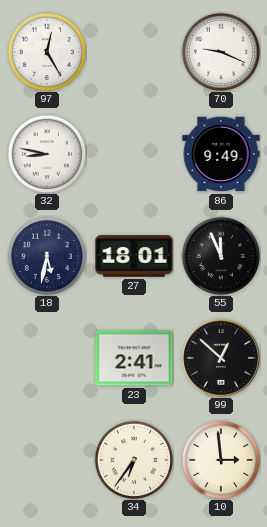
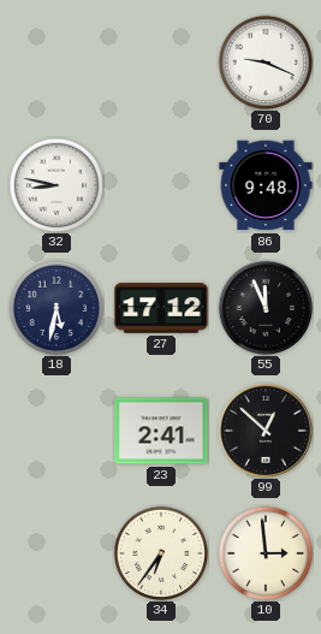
97: 12:25 -> none (47, 52)
86: 9:49 -> 9:48 (266, 185)
27: 18:01 -> 17:12 (161, 308)
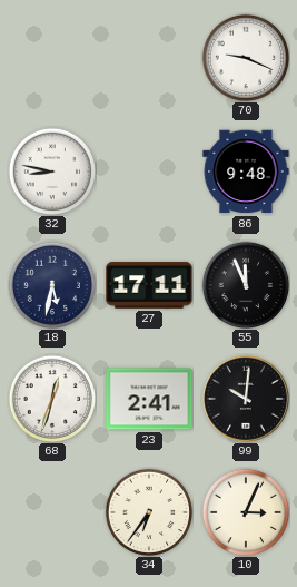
27: 17:12 -> 17:11 (149, 285)
68: none -> 12:33 (52, 399)
99: 12:52 -> 10:01 (246, 399)
10: 2:59 -> 3:04 (246, 512)
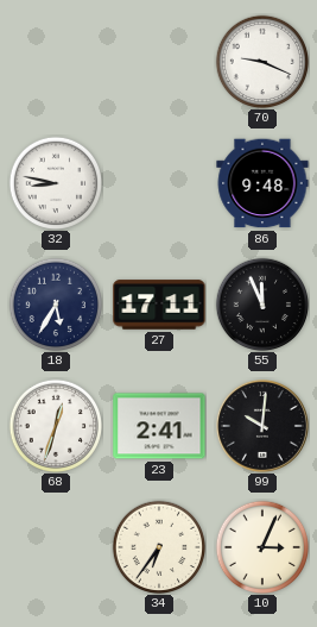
18: 5:32 -> 5:35 (56, 305)
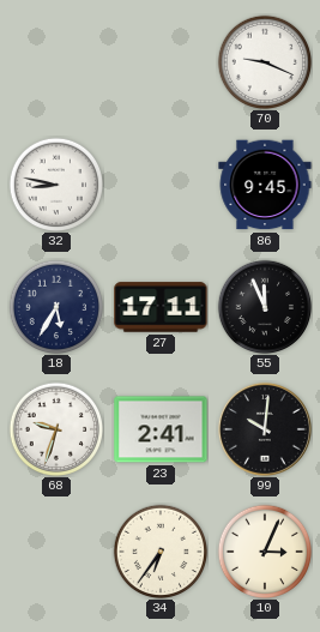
86: 9:48 -> 9:45 (265, 185)
68: 12:33 -> 9:33 (56, 429)
